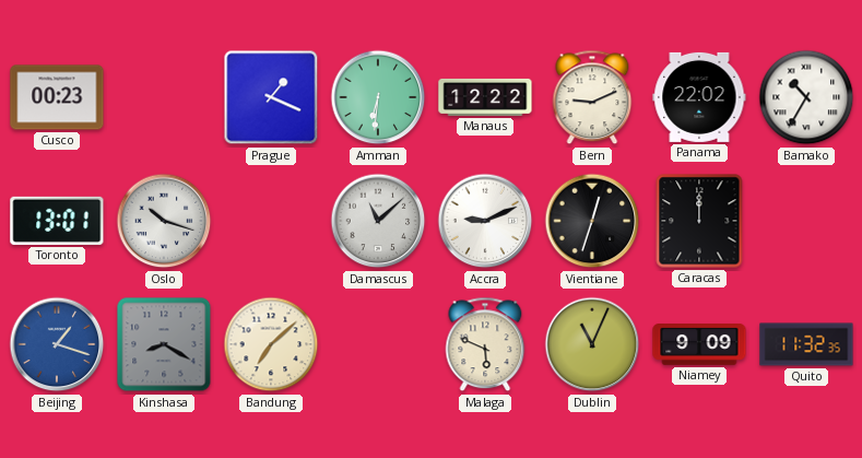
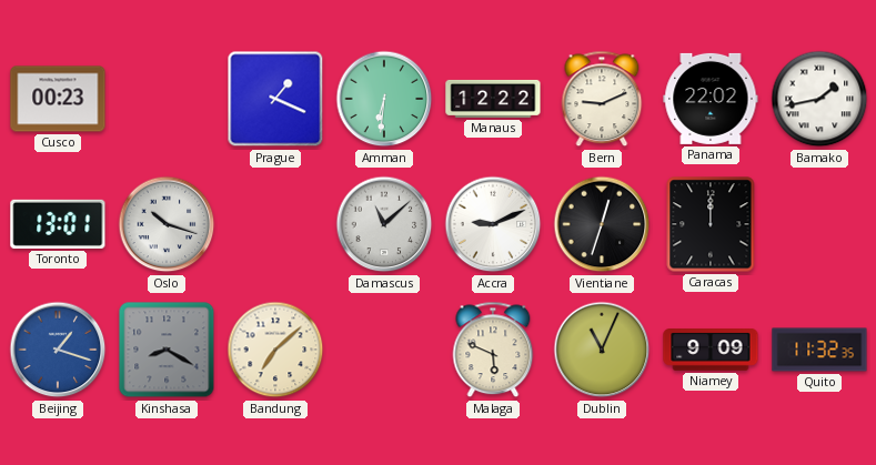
Bamako: 10:35 -> 1:43 (819, 99)
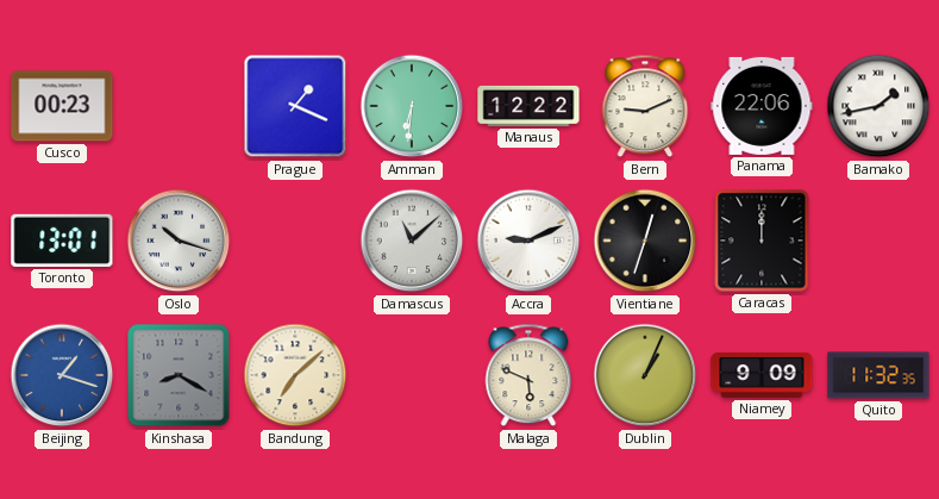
Panama: 22:02 -> 22:06 (762, 106)
Dublin: 11:04 -> 1:04 (645, 375)
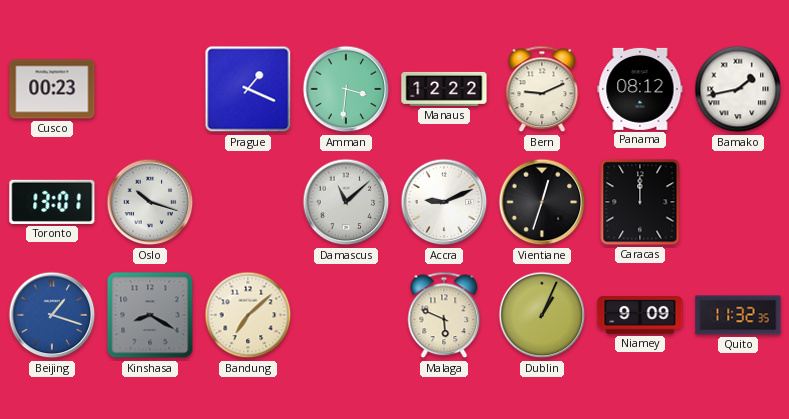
Amman: 6:31 -> 3:31 (346, 89)
Panama: 22:06 -> 08:12 (640, 89)
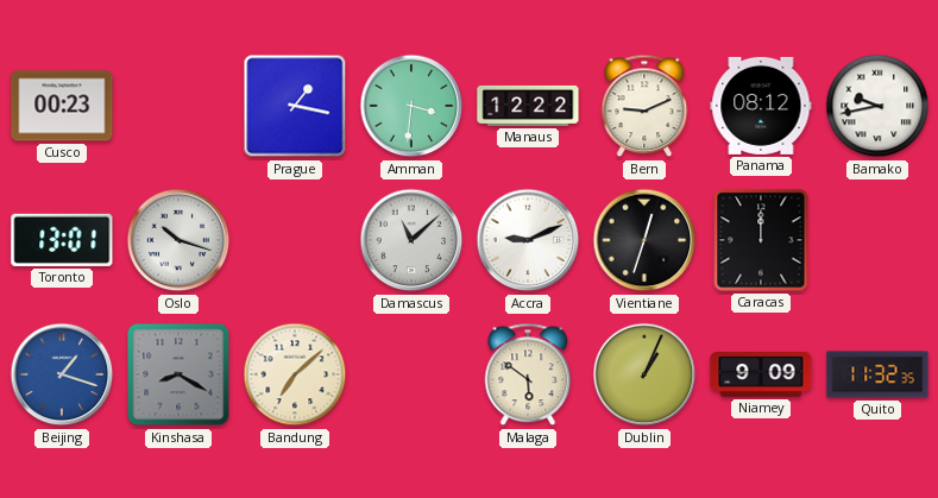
Prague: 1:19 -> 1:17 (295, 106)
Bamako: 1:43 -> 9:43 (877, 106)
Malaga: 5:49 -> 5:51 (528, 374)
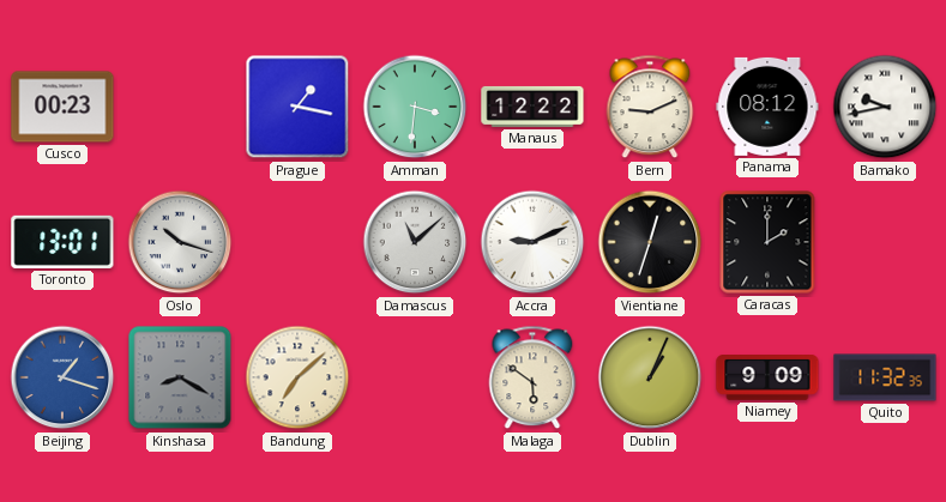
Caracas: 12:00 -> 2:00 (767, 242)
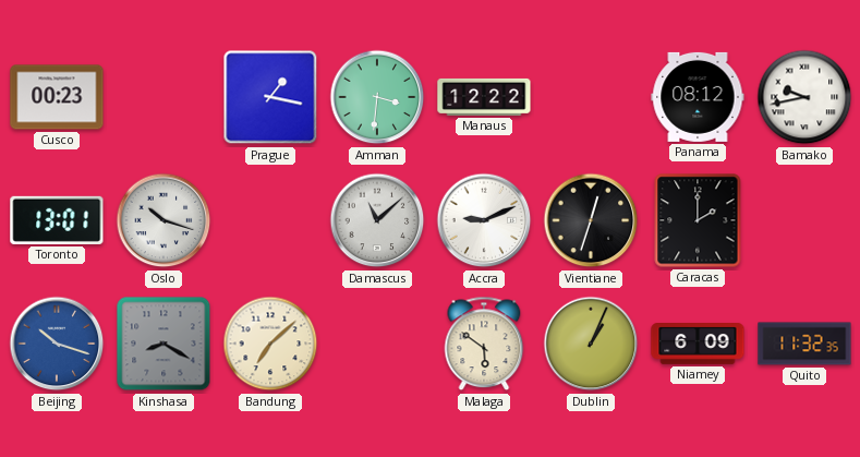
Bern: 9:11 -> none (650, 107)
Beijing: 1:18 -> 10:18 (57, 344)
Niamey: 9:09 -> 6:09 (698, 345)
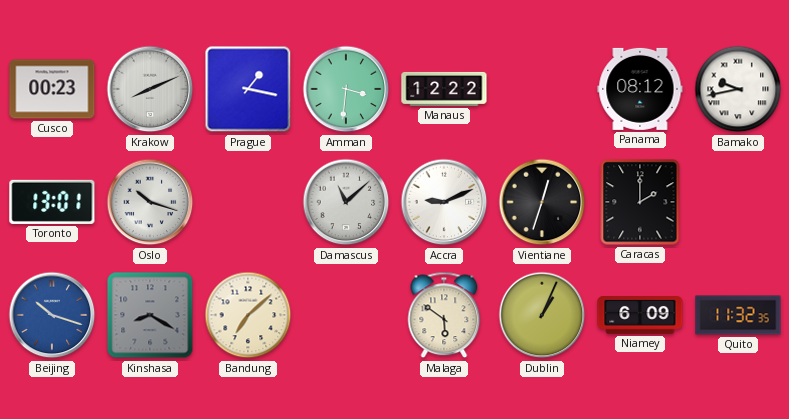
Krakow: none -> 8:11 (150, 89)
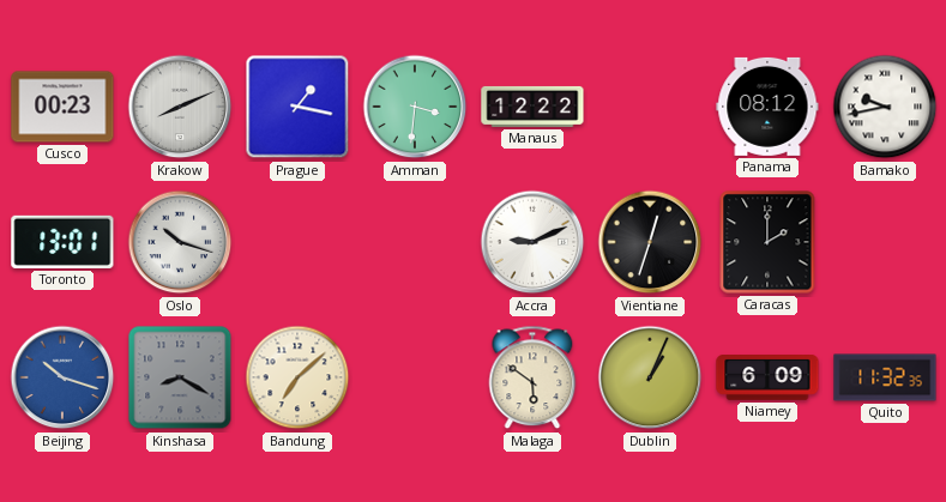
Damascus: 11:08 -> none (346, 202)
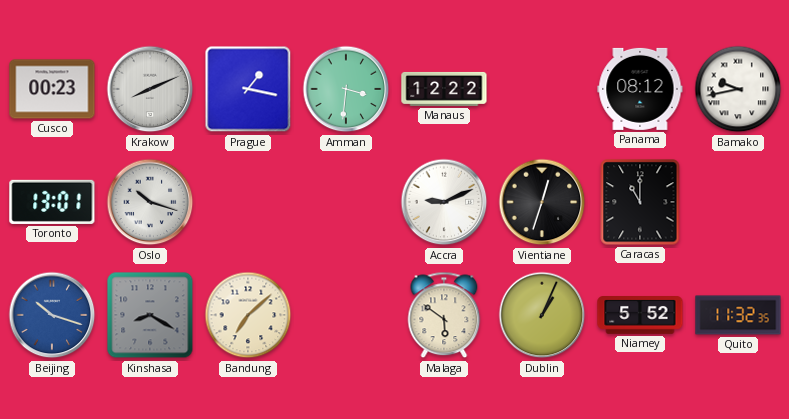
Caracas: 2:00 -> 11:00 (640, 202)
Niamey: 6:09 -> 5:52 (640, 316)
